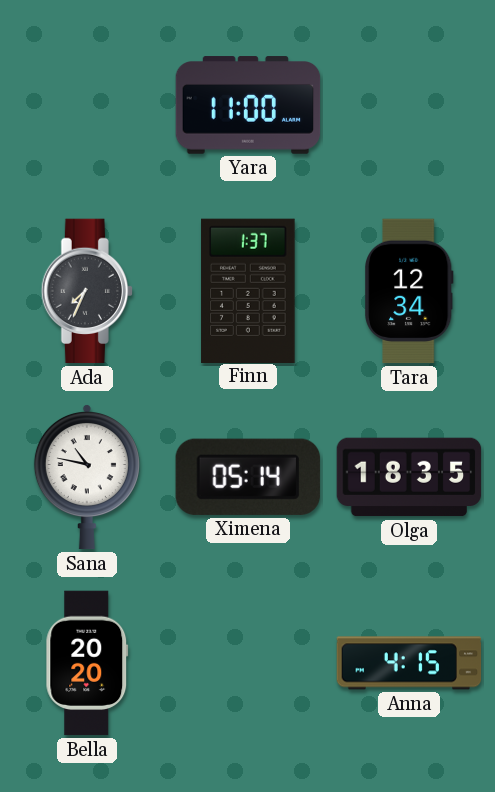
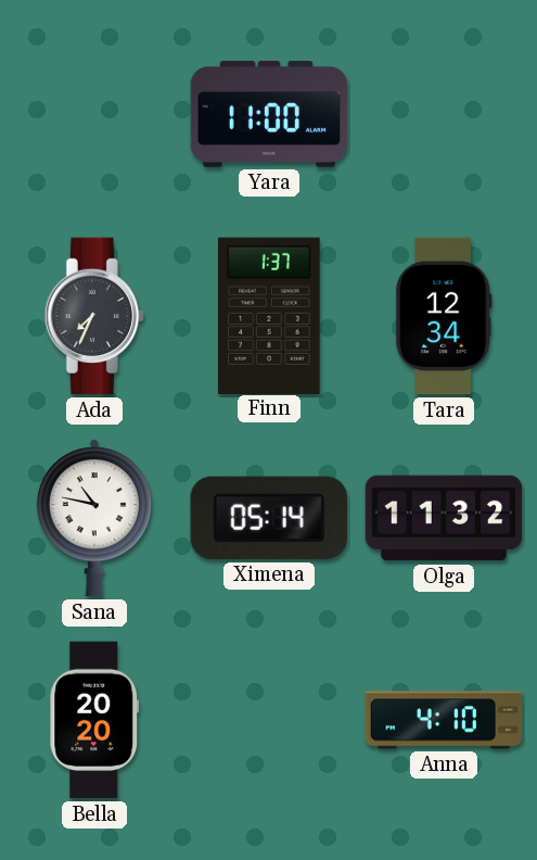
Olga: 18:35 -> 11:32 (444, 518)
Anna: 4:15 -> 4:10 (444, 720)
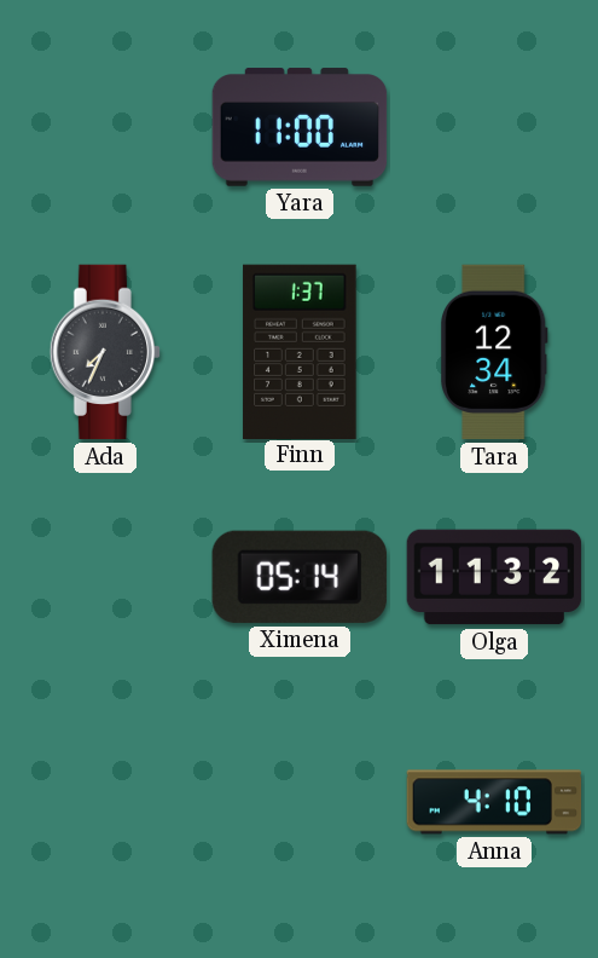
Sana: 10:47 -> none (94, 518)
Bella: 20:20 -> none (94, 720)
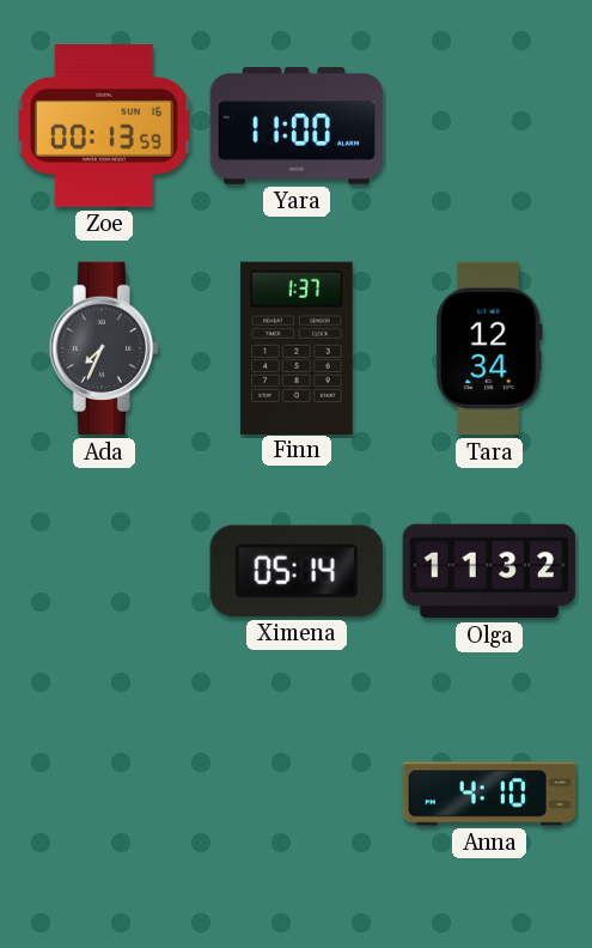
Zoe: none -> 00:13 (104, 127)
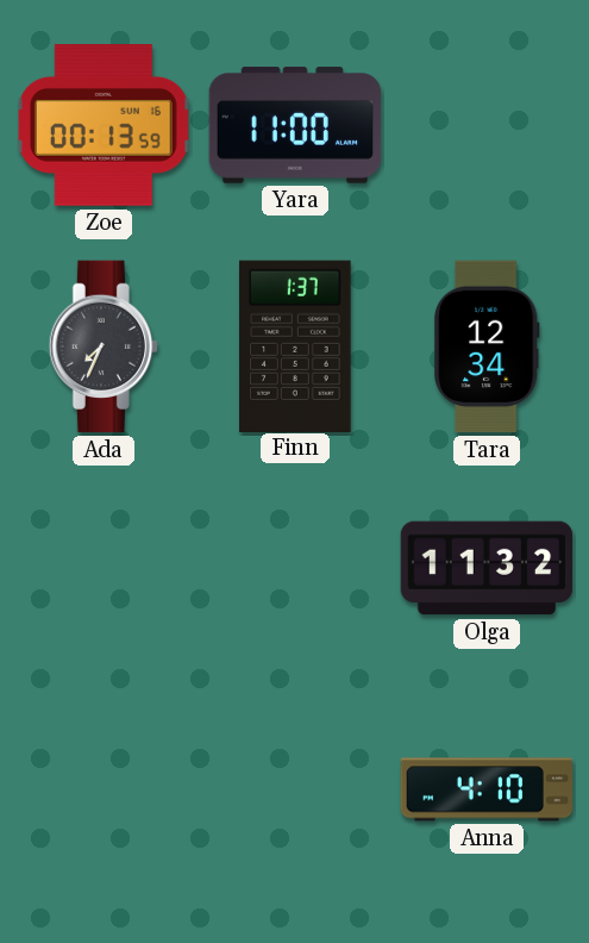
Ximena: 05:14 -> none (297, 571)
